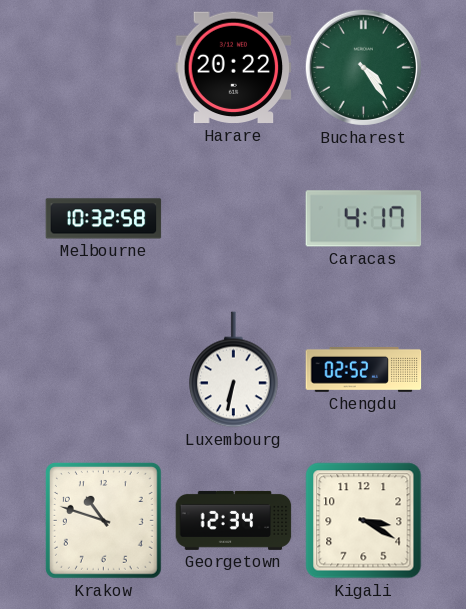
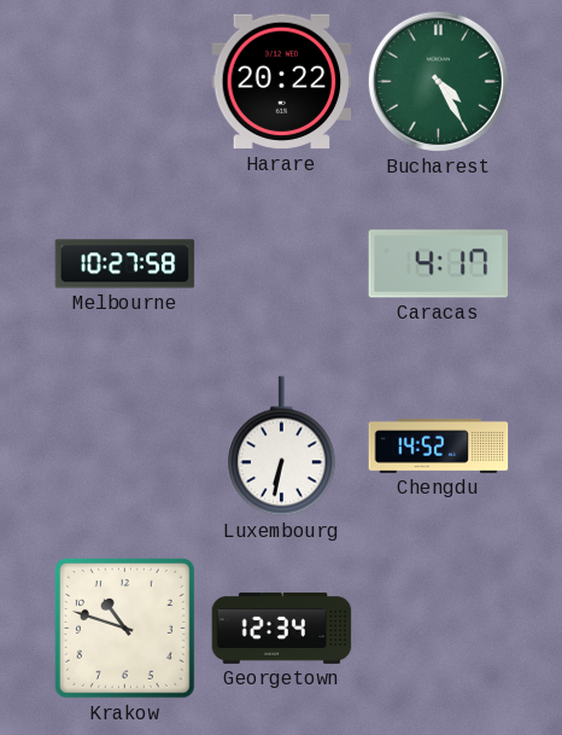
Bucharest: 4:24 -> 4:25 (438, 81)
Melbourne: 10:32 -> 10:27 (125, 264)
Chengdu: 02:52 -> 14:52 (439, 445)
Kigali: 3:20 -> none (364, 521)
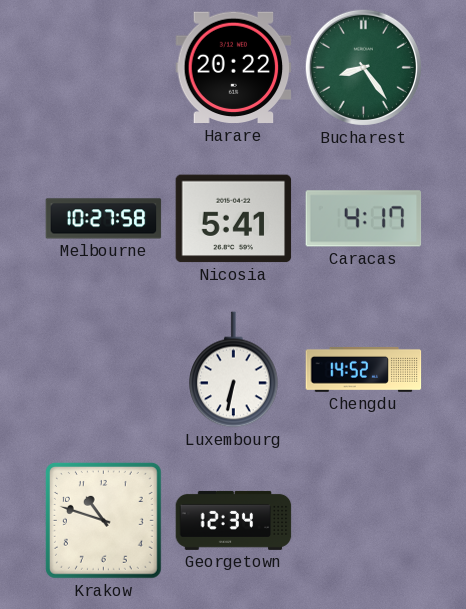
Bucharest: 4:25 -> 8:24 (363, 67)
Nicosia: none -> 5:41 (234, 219)
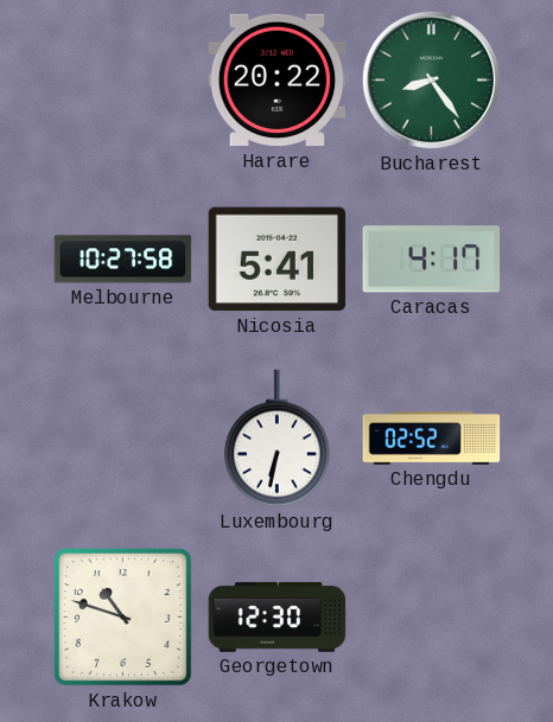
Chengdu: 14:52 -> 02:52 (432, 437)
Georgetown: 12:34 -> 12:30 (278, 616)
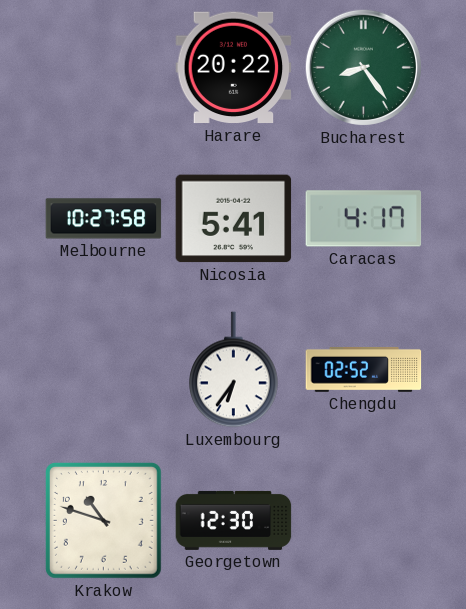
Luxembourg: 6:32 -> 6:36 (234, 370)
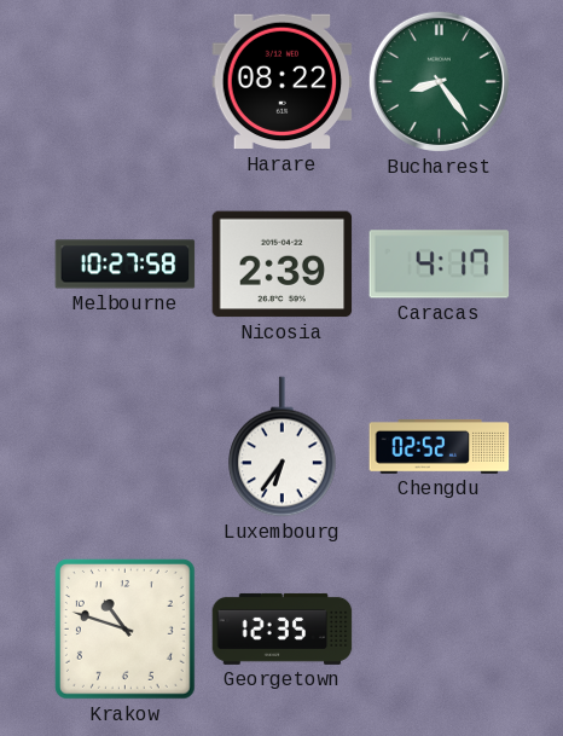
Harare: 20:22 -> 08:22 (283, 82)
Nicosia: 5:41 -> 2:39 (283, 265)
Georgetown: 12:30 -> 12:35 (283, 628)
